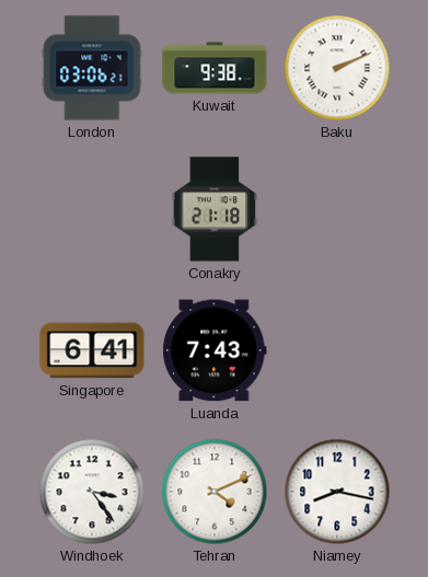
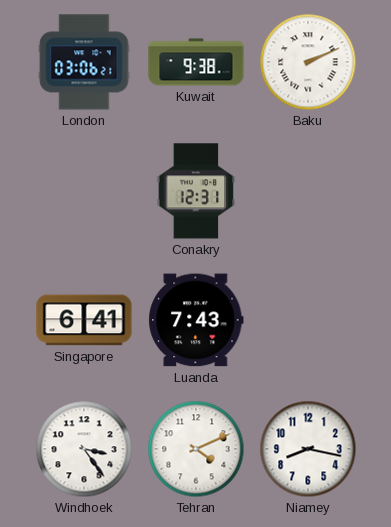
Conakry: 21:18 -> 12:31 (196, 191)
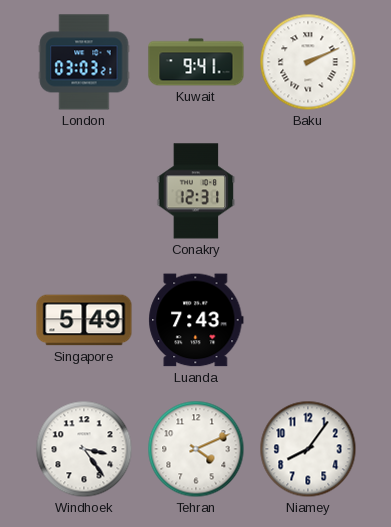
London: 03:06 -> 03:03 (84, 62)
Kuwait: 9:38 -> 9:41 (196, 62)
Singapore: 6:41 -> 5:49 (84, 320)
Niamey: 8:17 -> 8:06 (308, 449)
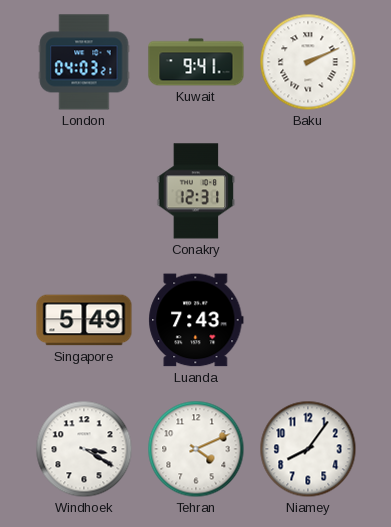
London: 03:03 -> 04:03 (84, 62)
Windhoek: 3:24 -> 3:20 (84, 449)
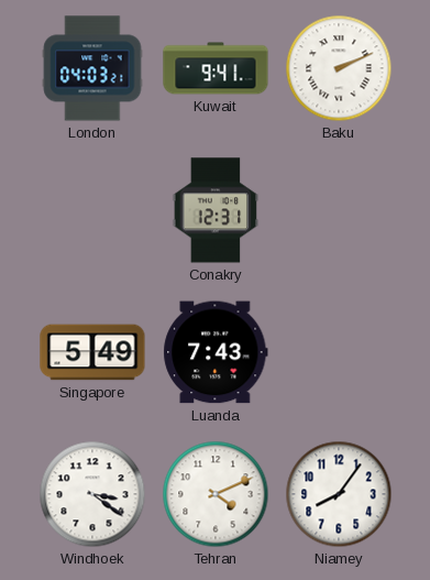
Windhoek: 3:20 -> 3:21 (92, 494)
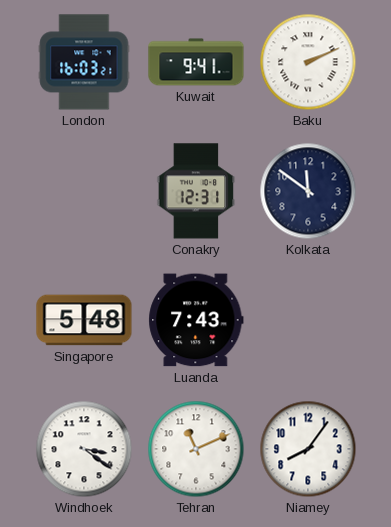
London: 04:03 -> 16:03 (84, 62)
Kolkata: none -> 11:51 (308, 191)
Singapore: 5:49 -> 5:48 (84, 320)
Tehran: 4:11 -> 11:11 (196, 449)
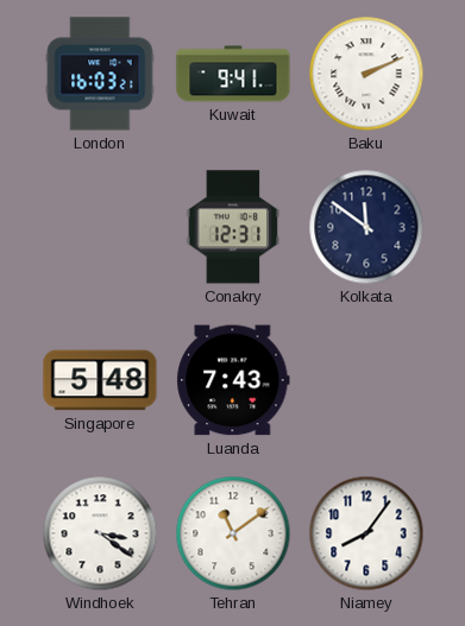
Tehran: 11:11 -> 11:09 (233, 533)
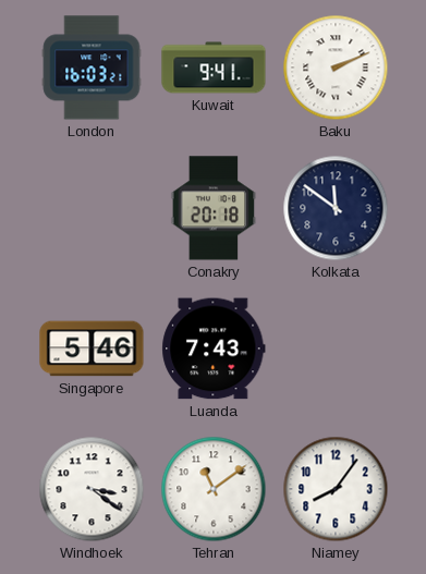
Conakry: 12:31 -> 20:18 (214, 208)
Singapore: 5:48 -> 5:46 (92, 349)
